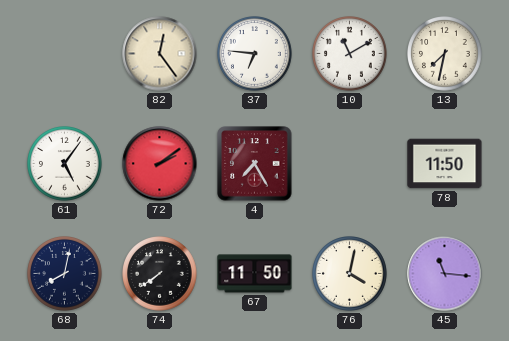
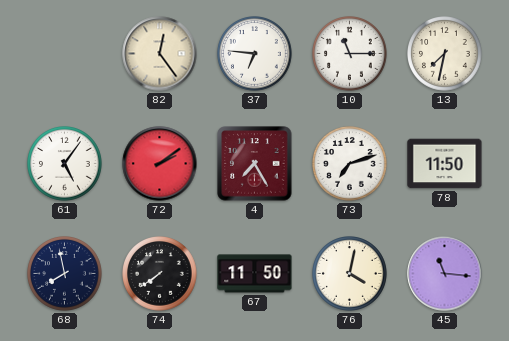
10: 11:10 -> 11:15 (350, 54)
73: none -> 7:12 (350, 164)
68: 8:02 -> 7:58 (65, 274)
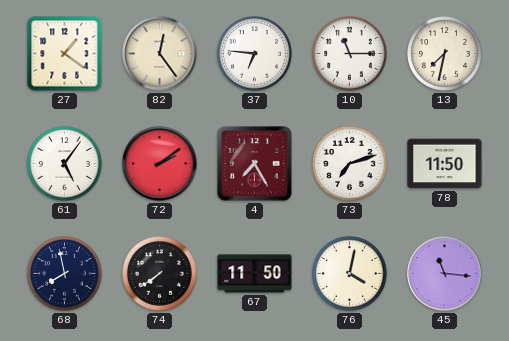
27: none -> 1:21 (65, 54)
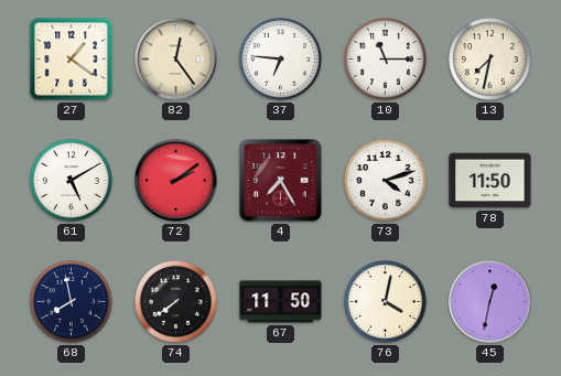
61: 5:06 -> 5:10 (72, 181)
73: 7:12 -> 4:12 (386, 181)
45: 11:16 -> 12:32 (490, 302)
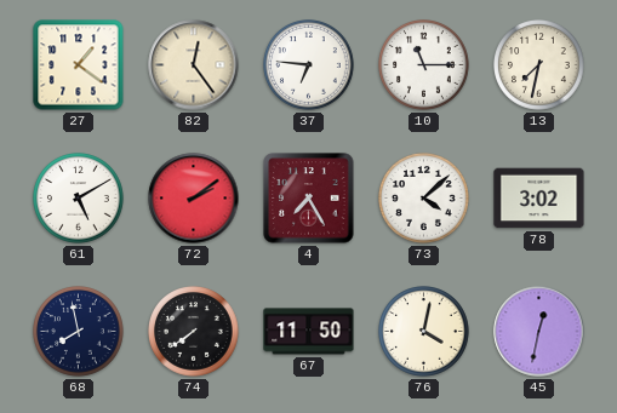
73: 4:12 -> 4:08 (424, 199)
78: 11:50 -> 3:02 (539, 199)
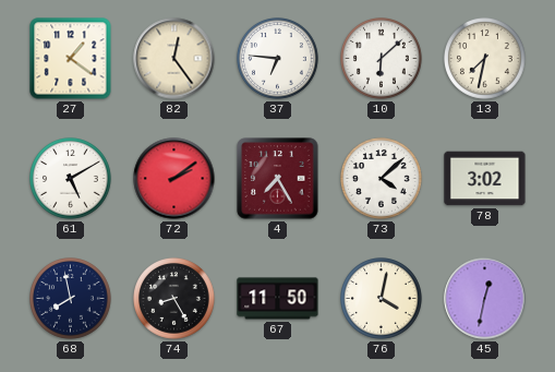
10: 11:15 -> 6:08 (382, 59)
74: 7:39 -> 8:25 (174, 299)
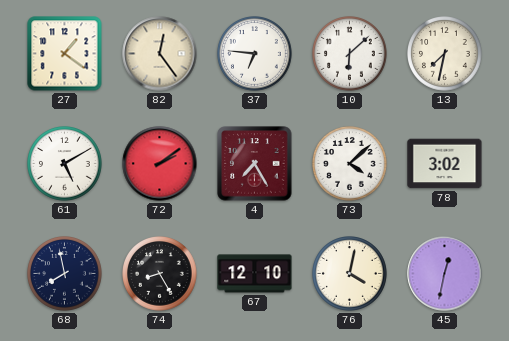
67: 11:50 -> 12:10 (255, 274)
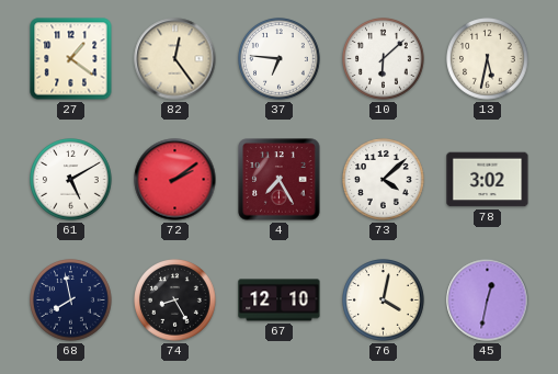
13: 7:32 -> 5:32 (488, 59)
